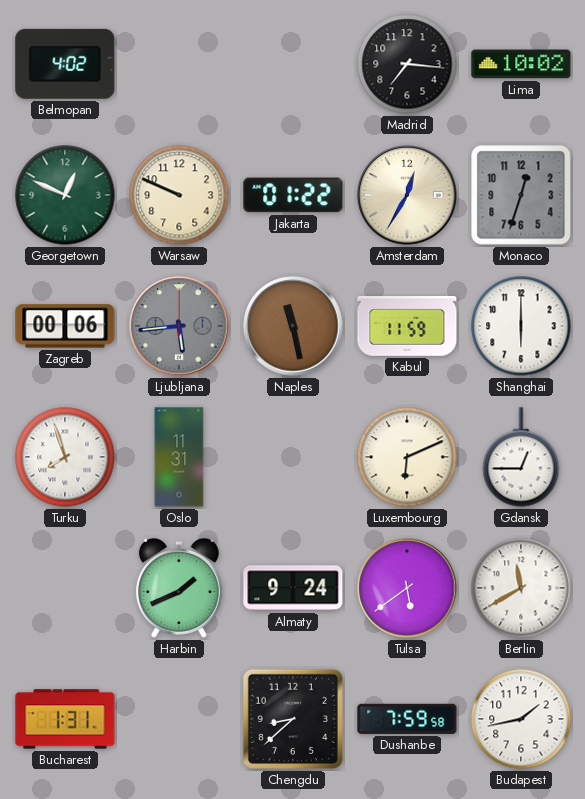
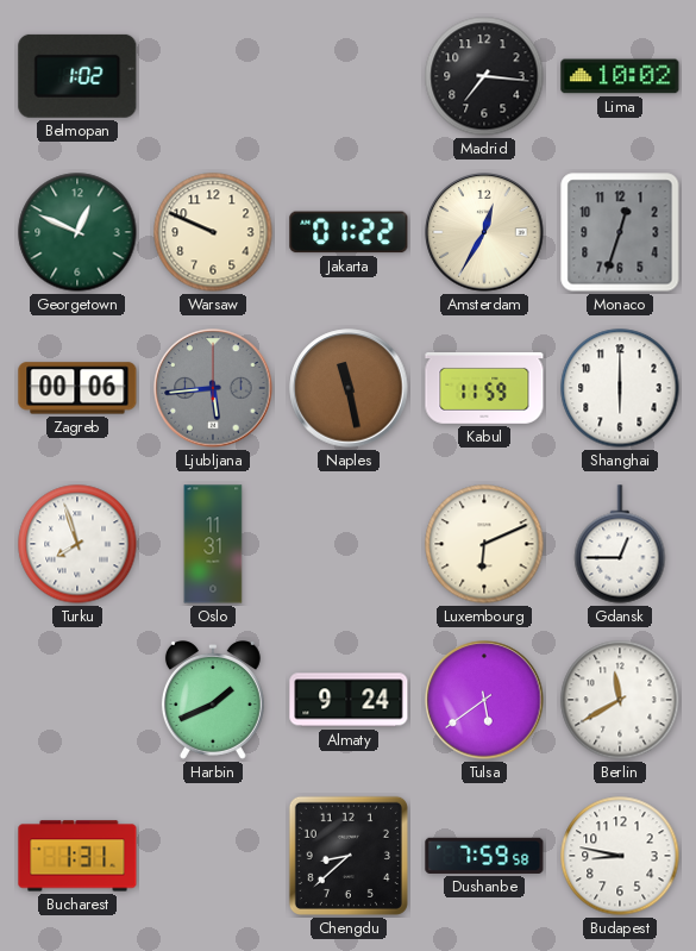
Belmopan: 4:02 -> 1:02 (77, 76)
Budapest: 1:43 -> 8:47 (620, 856)
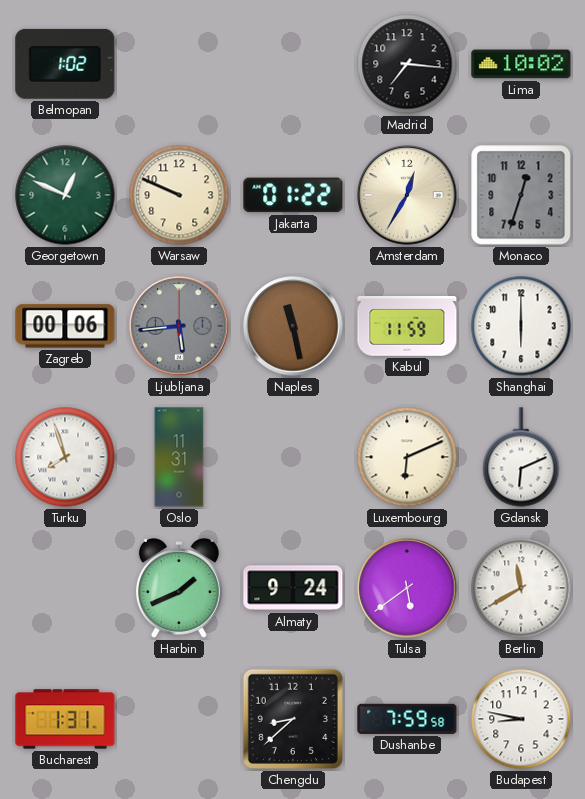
Gdansk: 12:45 -> 6:11 (521, 457)
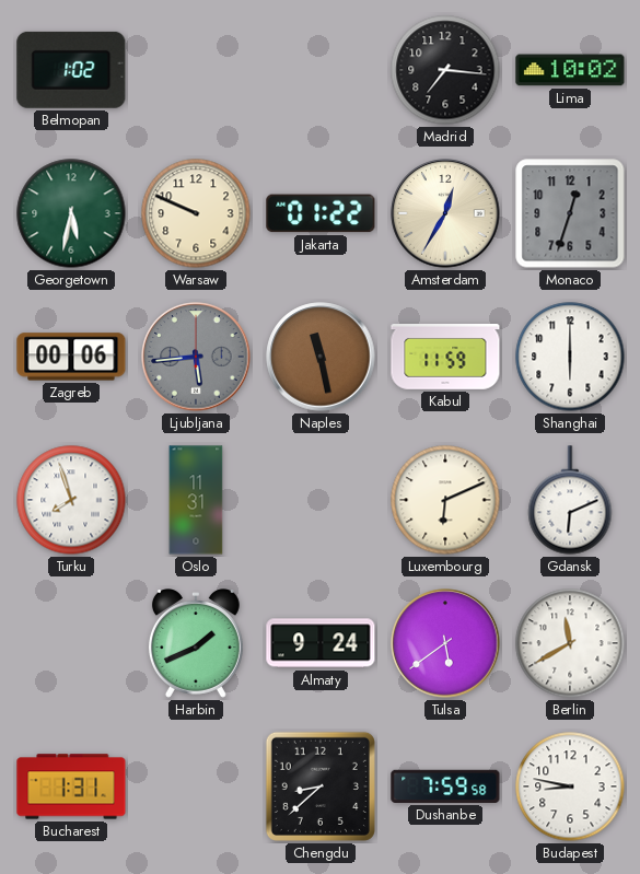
Georgetown: 12:49 -> 5:32 (71, 213)
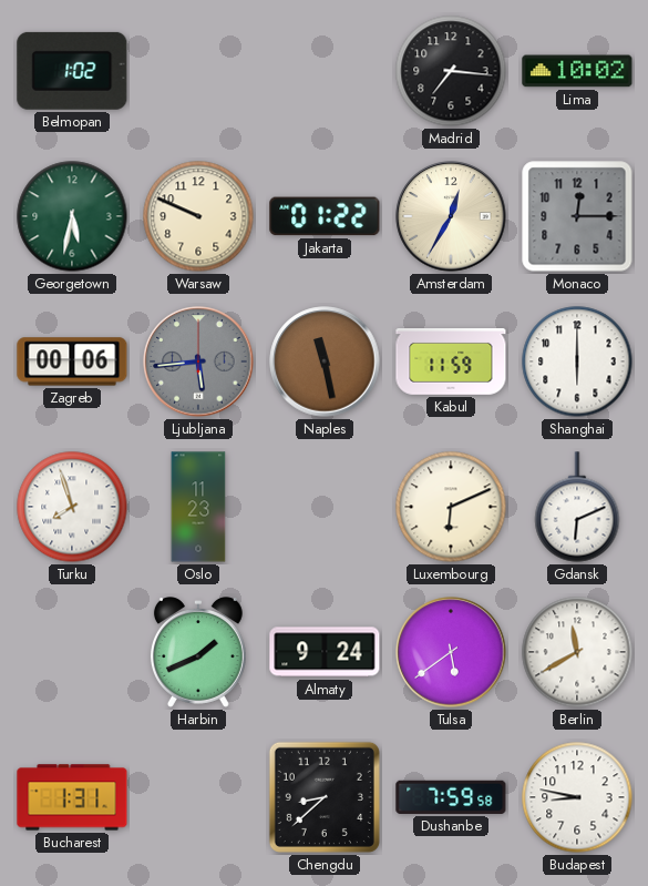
Monaco: 12:33 -> 12:15 (577, 216)
Oslo: 11:31 -> 11:23 (198, 507)
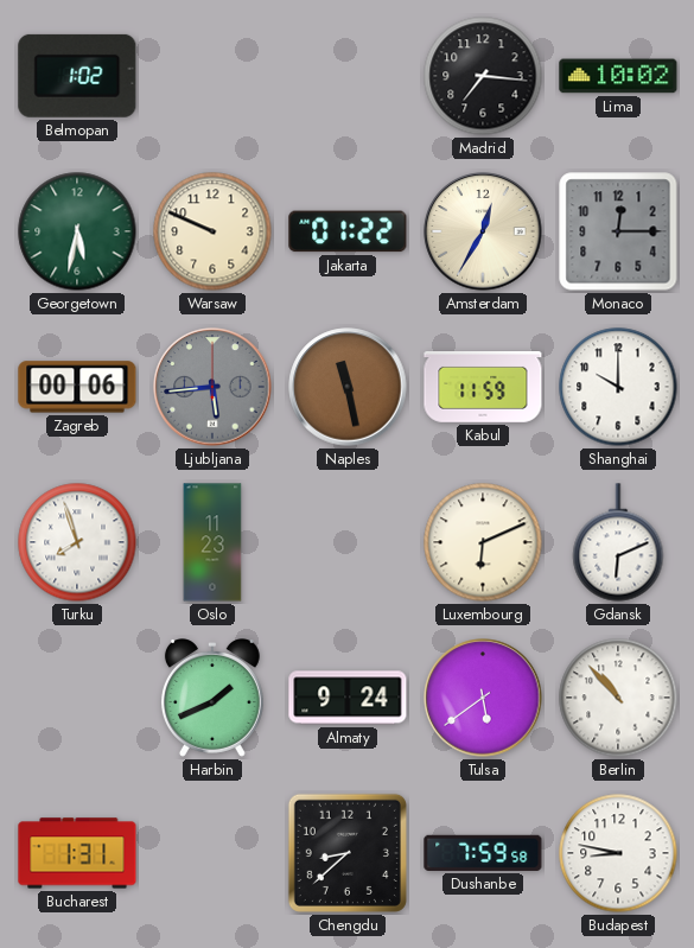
Shanghai: 6:00 -> 10:00 (618, 387)
Berlin: 11:40 -> 10:53 (618, 698)
